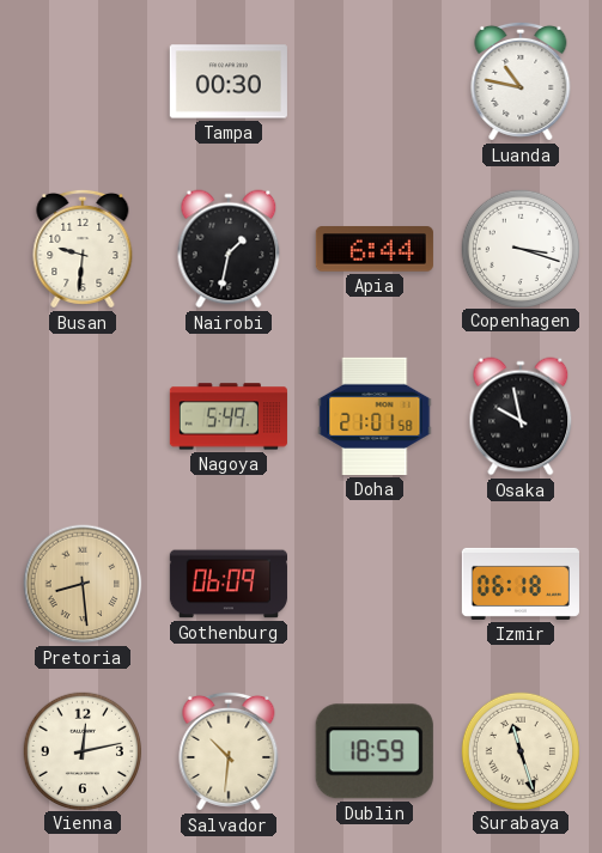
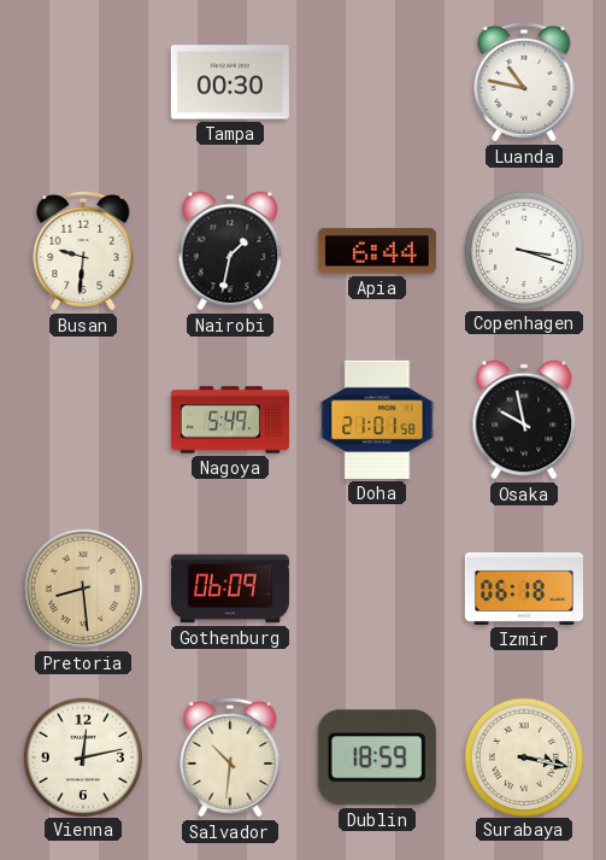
Surabaya: 11:27 -> 3:17 (523, 756)
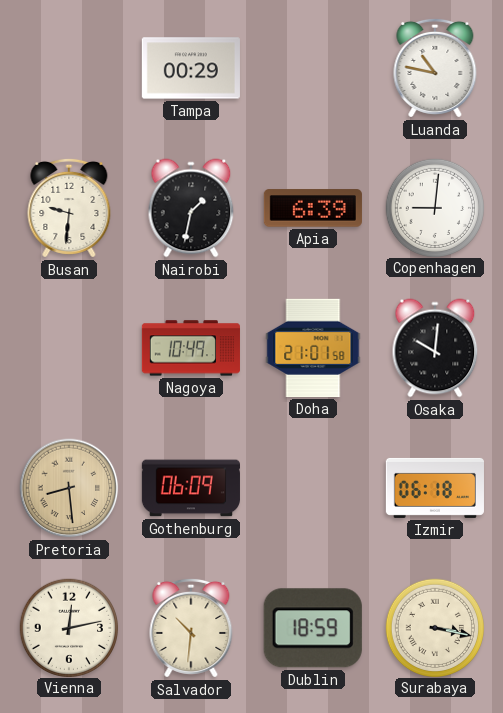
Tampa: 00:30 -> 00:29 (191, 68)
Apia: 6:44 -> 6:39 (313, 208)
Copenhagen: 3:18 -> 9:01 (434, 207)
Nagoya: 5:49 -> 10:49 (191, 348)
Osaka: 9:58 -> 10:01 (435, 348)
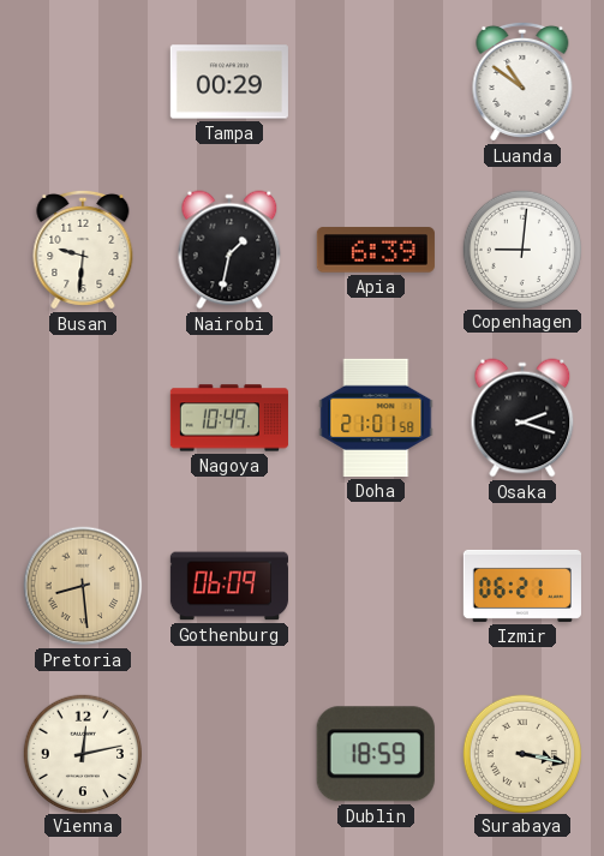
Luanda: 10:47 -> 10:51 (522, 82)
Osaka: 10:01 -> 2:18 (522, 418)
Izmir: 06:18 -> 06:21 (522, 586)
Salvador: 10:31 -> none (191, 628)
